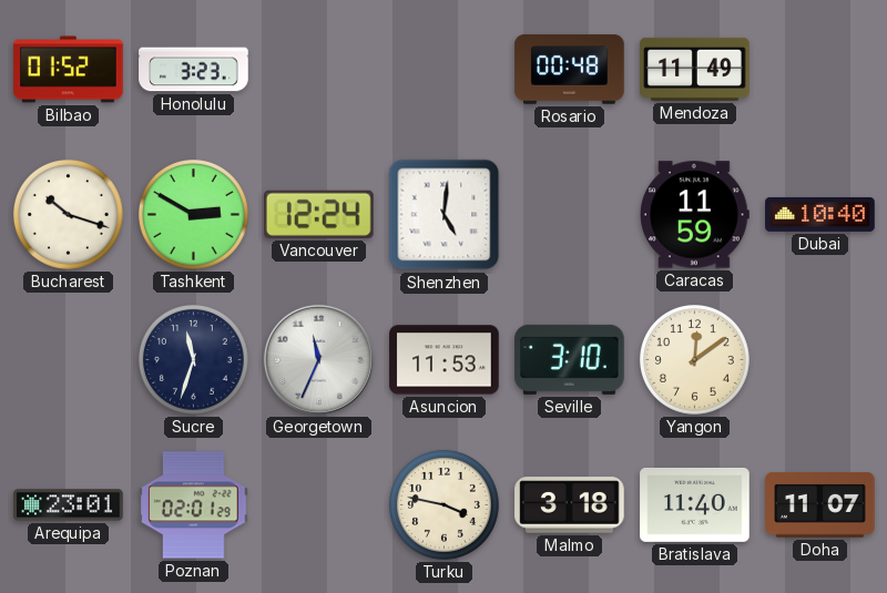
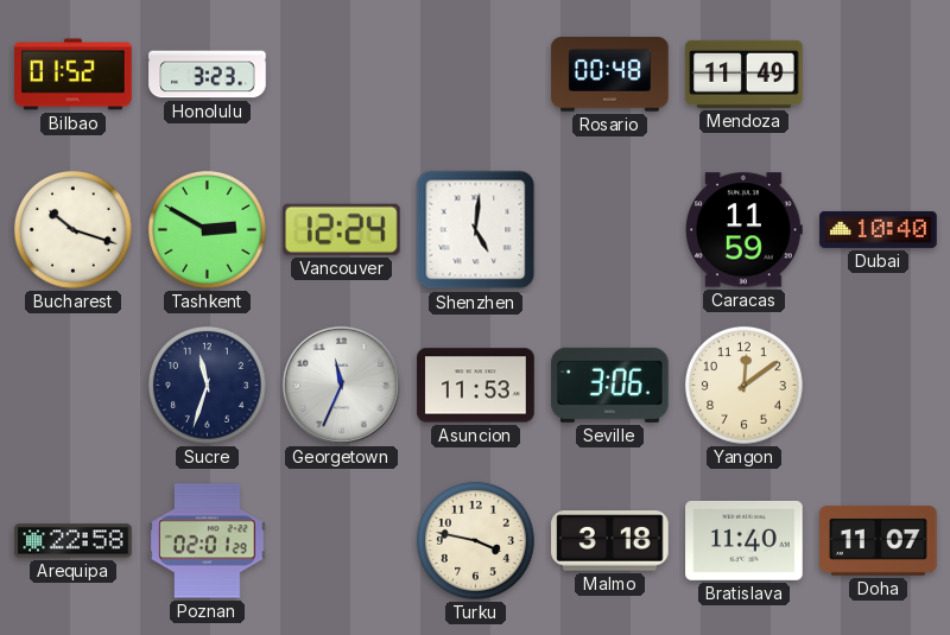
Seville: 3:10 -> 3:06 (610, 385)
Arequipa: 23:01 -> 22:58 (74, 541)
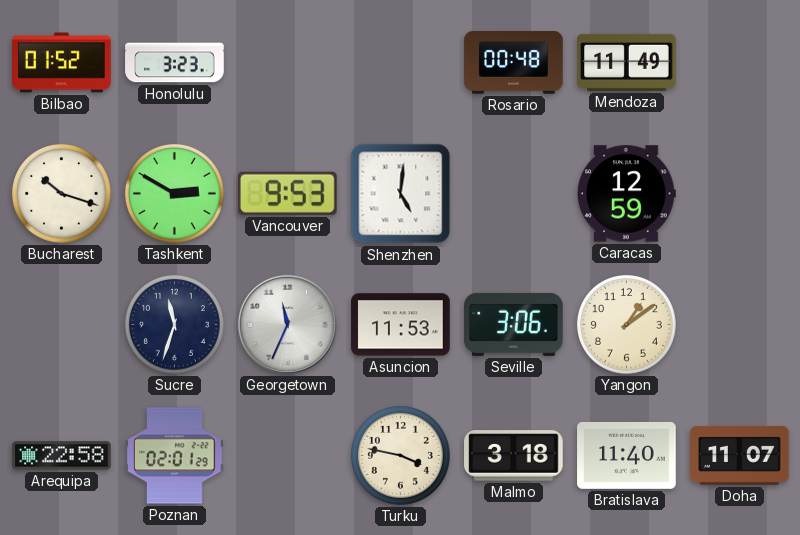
Vancouver: 12:24 -> 9:53 (288, 193)
Caracas: 11:59 -> 12:59 (627, 194)
Dubai: 10:40 -> none (879, 229)
Yangon: 12:09 -> 1:09 (626, 324)
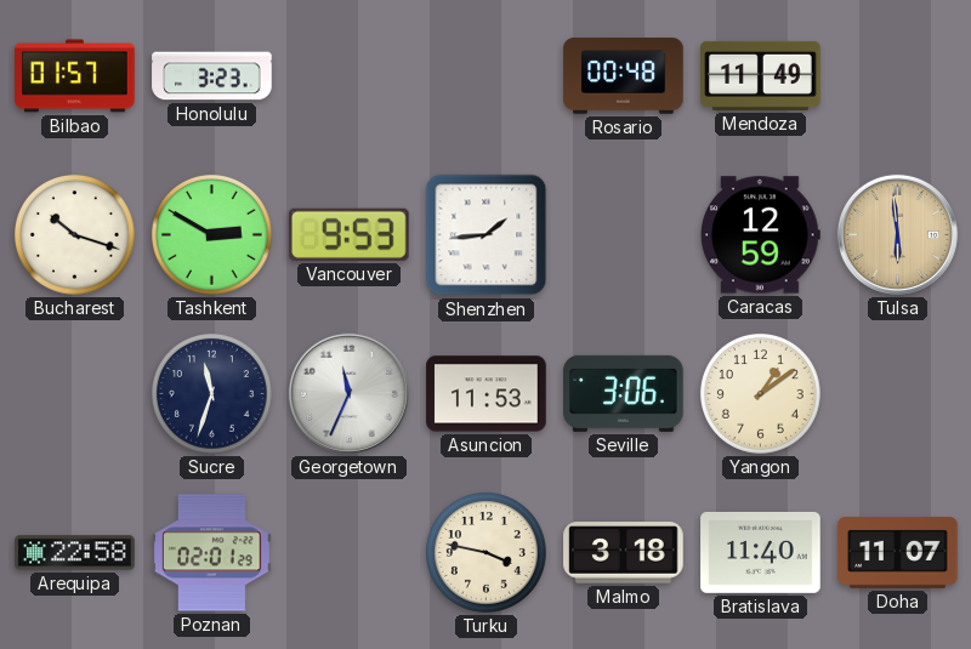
Bilbao: 01:52 -> 01:57 (75, 76)
Shenzhen: 5:01 -> 1:44 (487, 235)
Tulsa: none -> 5:59 (897, 234)
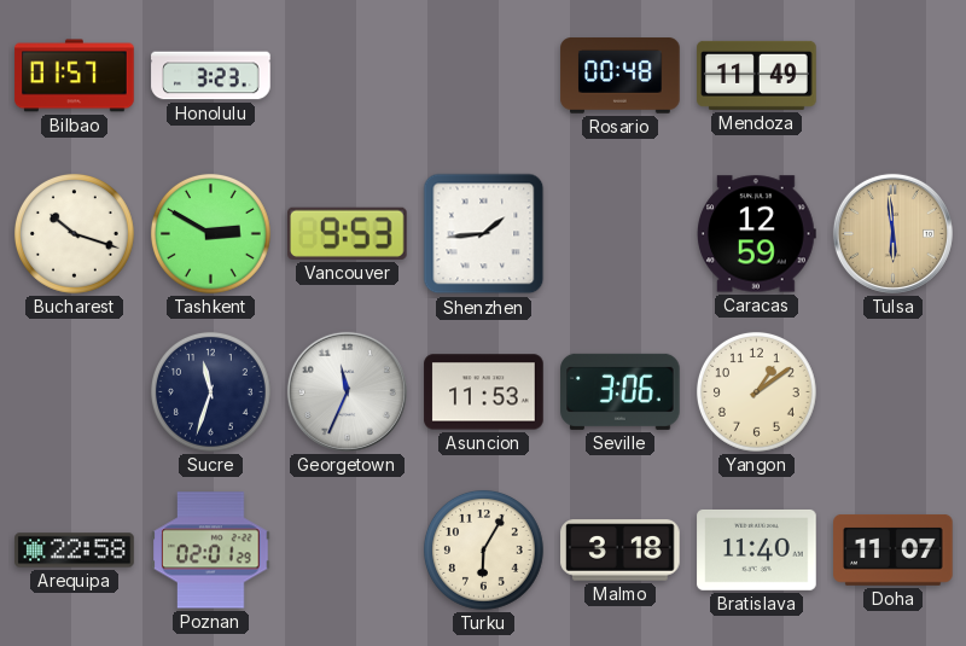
Turku: 3:47 -> 6:05 (483, 549)
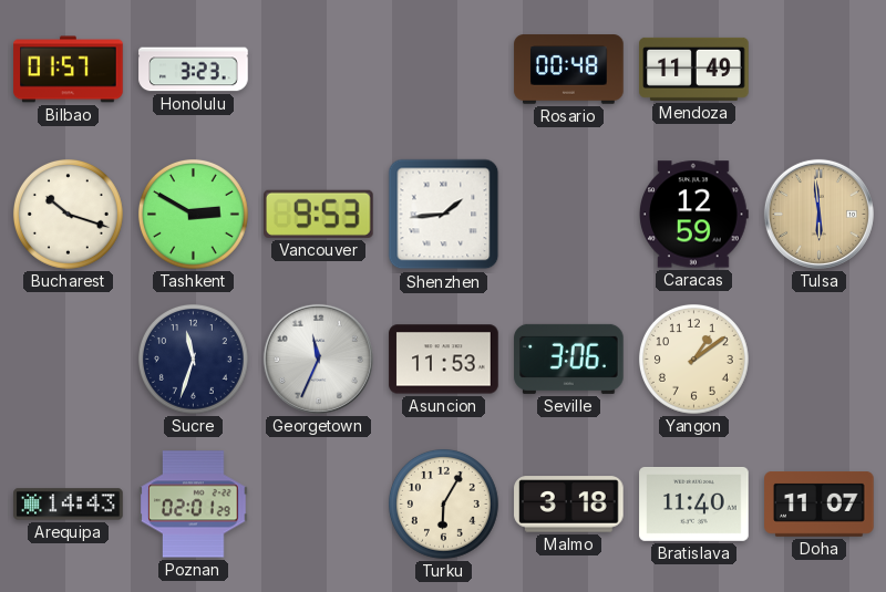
Arequipa: 22:58 -> 14:43 (69, 505)
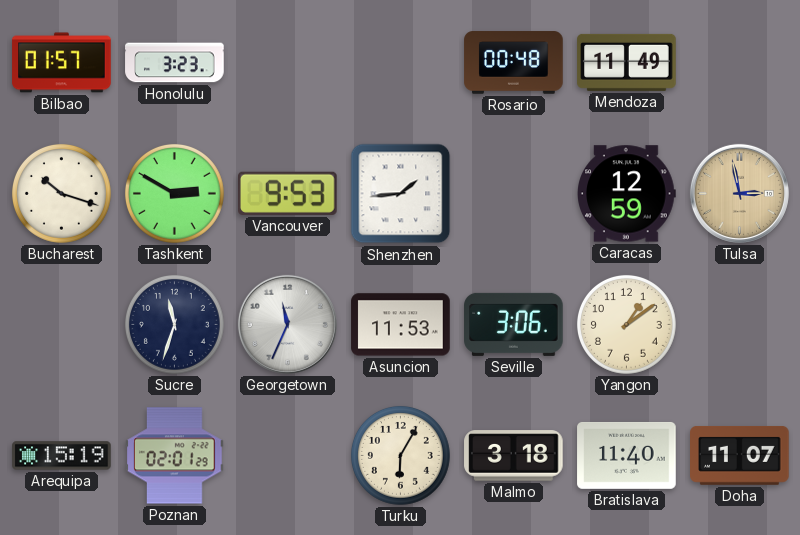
Tulsa: 5:59 -> 2:58 (739, 193)
Arequipa: 14:43 -> 15:19 (62, 456)
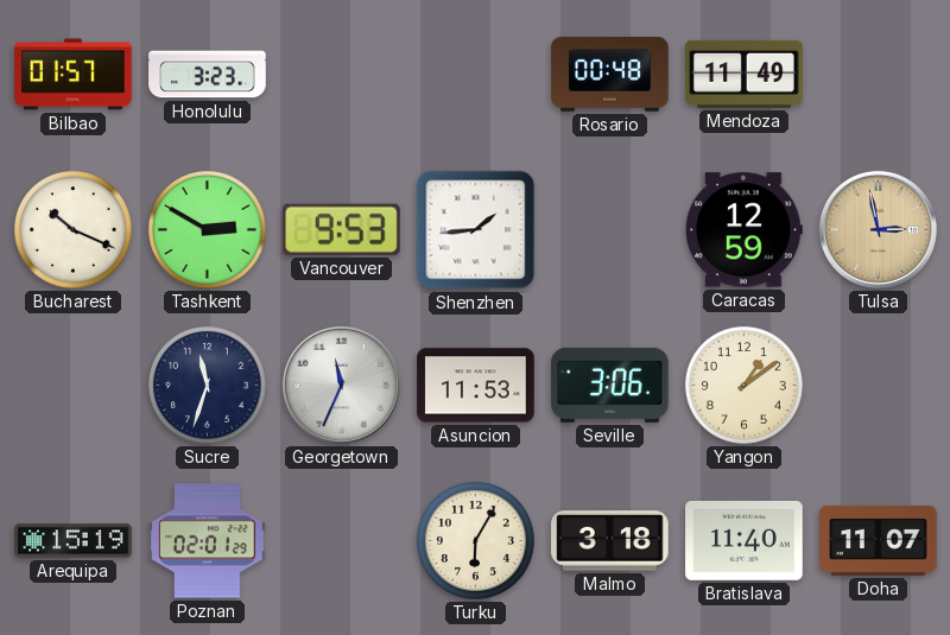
Bucharest: 10:18 -> 10:19 (72, 229)
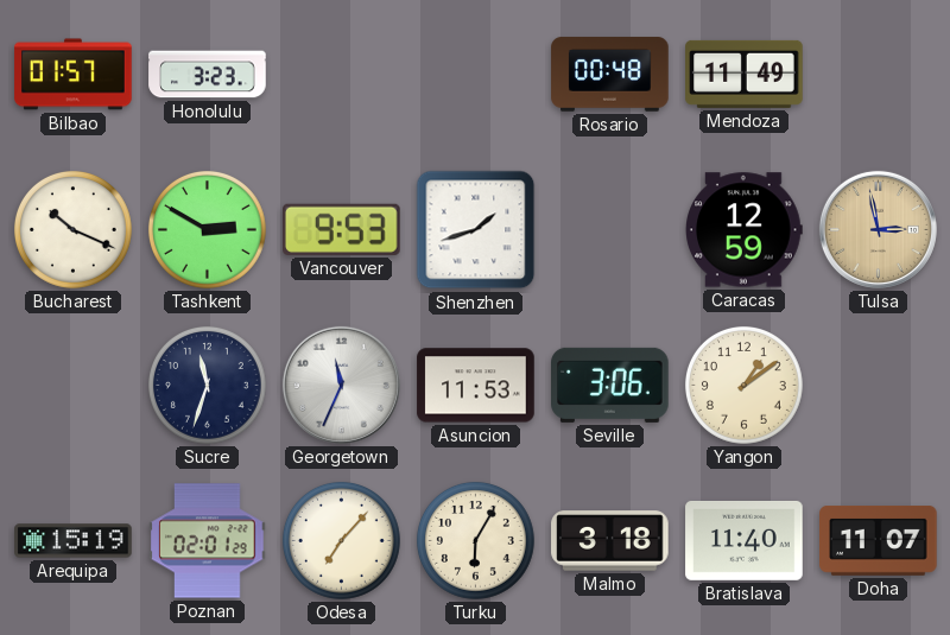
Shenzhen: 1:44 -> 1:42 (476, 230)
Odesa: none -> 7:07 (341, 540)
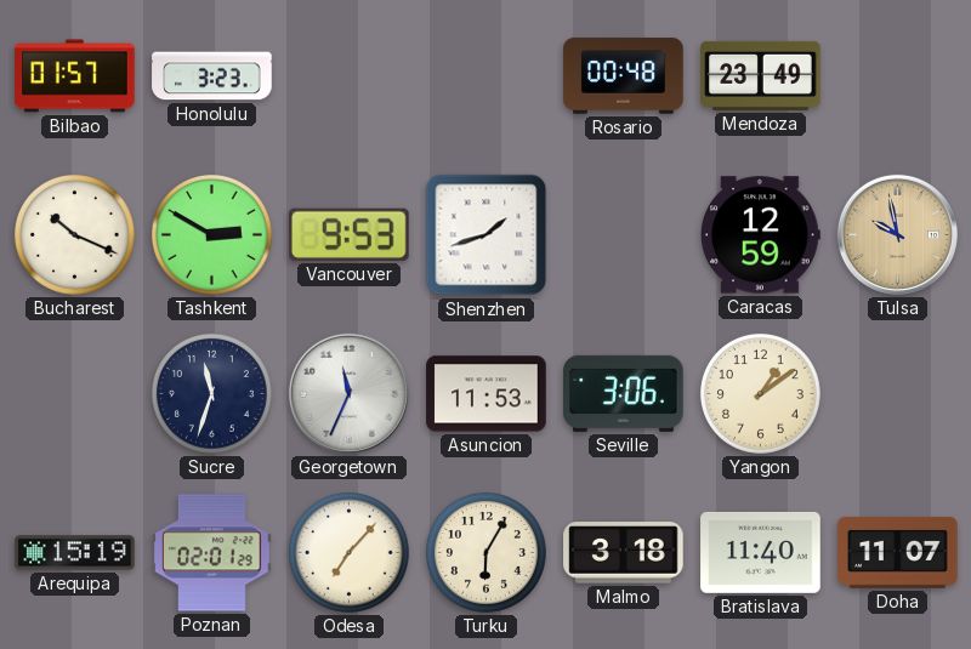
Mendoza: 11:49 -> 23:49 (761, 75)
Tulsa: 2:58 -> 9:58 (897, 234)
